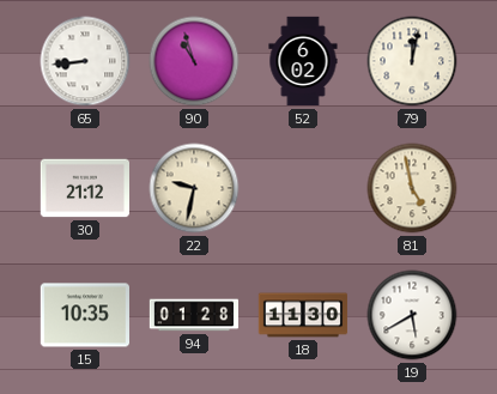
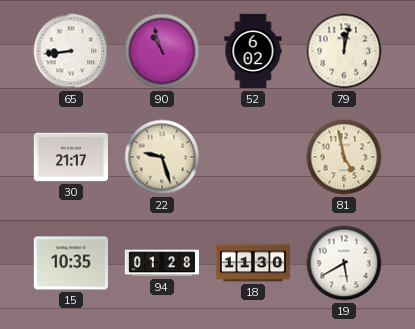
30: 21:12 -> 21:17 (70, 157)
22: 9:32 -> 9:27 (162, 157)
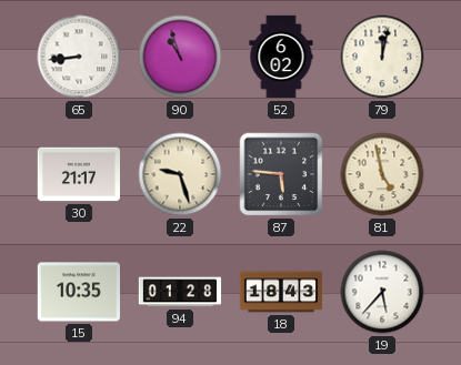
87: none -> 5:46 (281, 174)
18: 11:30 -> 18:43 (281, 292)
19: 5:40 -> 5:37 (382, 292)
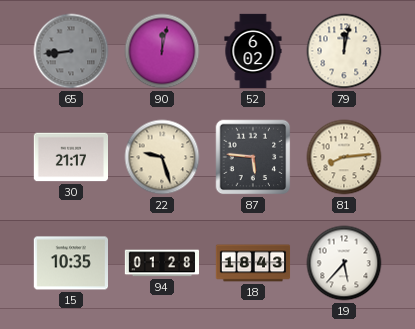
65 dial: white -> grey (71, 51)
90: 10:57 -> 12:02 (162, 51)
81: 4:58 -> 8:14 (344, 157)
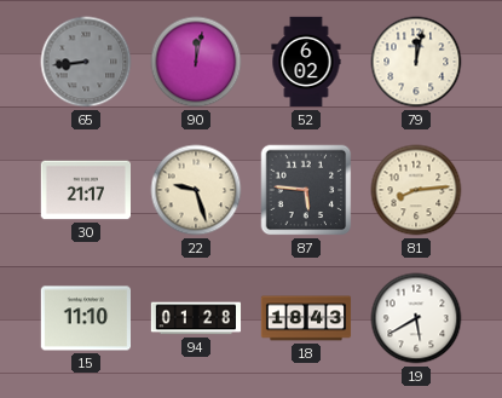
15: 10:35 -> 11:10 (85, 318)
19: 5:37 -> 5:40 (416, 318)
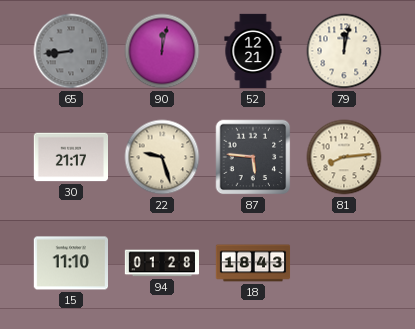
52: 6:02 -> 12:21 (253, 51)
19: 5:40 -> none (416, 318)
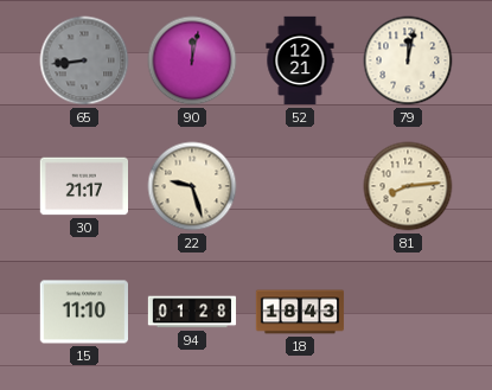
87: 5:46 -> none (253, 157)
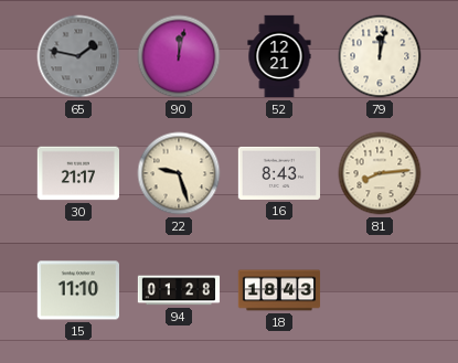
65: 8:44 -> 1:47 (78, 56)
16: none -> 8:43 (278, 173)
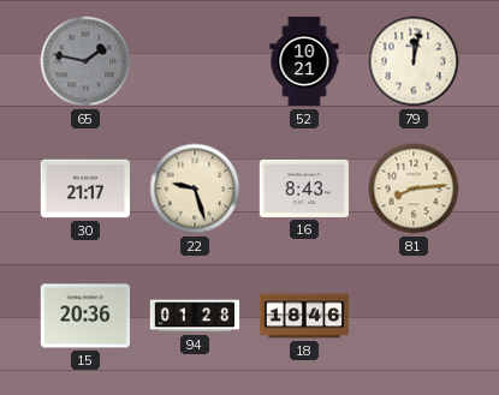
90: 12:02 -> none (179, 56)
52: 12:21 -> 10:21 (304, 61)
15: 11:10 -> 20:36 (84, 316)
18: 18:43 -> 18:46 (304, 316)
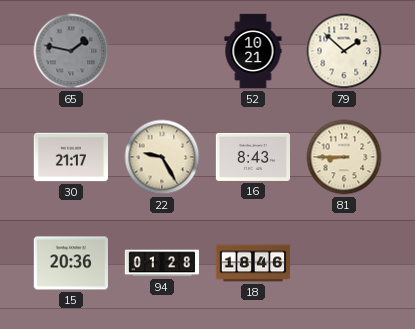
79: 12:02 -> 1:52 (344, 51)
22: 9:27 -> 9:25 (162, 157)
81: 8:14 -> 8:45 (344, 157)
